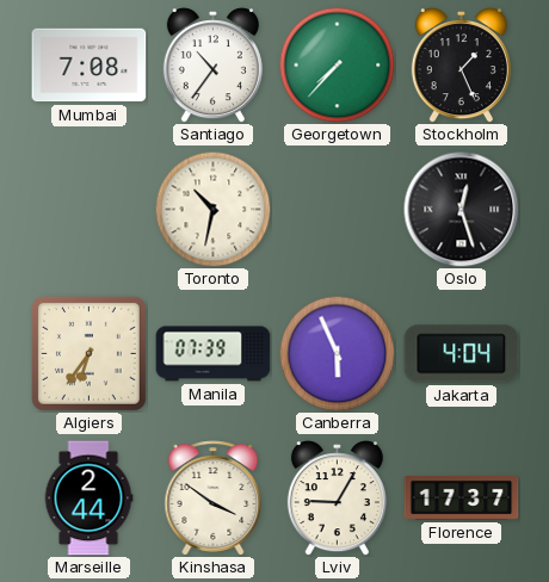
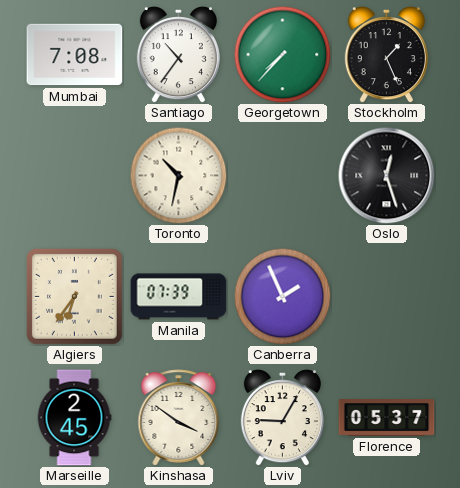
Canberra: 5:56 -> 1:56 (282, 296)
Jakarta: 4:04 -> none (462, 354)
Marseille: 2:44 -> 2:45 (74, 418)
Florence: 17:37 -> 05:37 (387, 418)
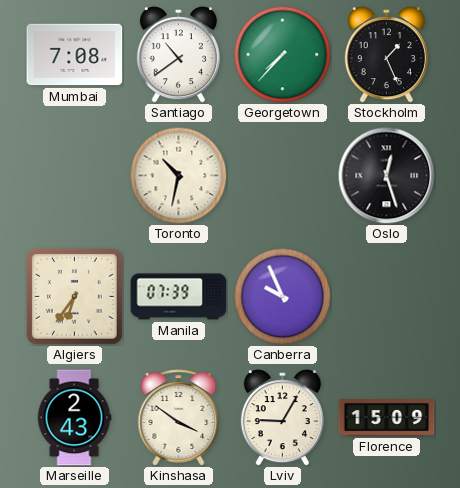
Santiago: 10:36 -> 10:39 (178, 55)
Canberra: 1:56 -> 9:56 (282, 296)
Marseille: 2:45 -> 2:43 (74, 418)
Florence: 05:37 -> 15:09 (387, 418)
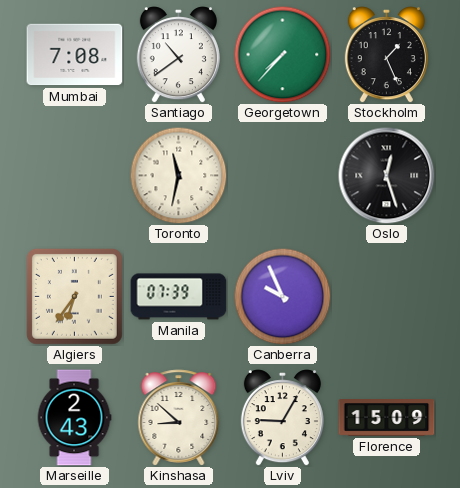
Toronto: 10:32 -> 11:32 (178, 175)
Kinshasa: 3:51 -> 8:52 (179, 418)
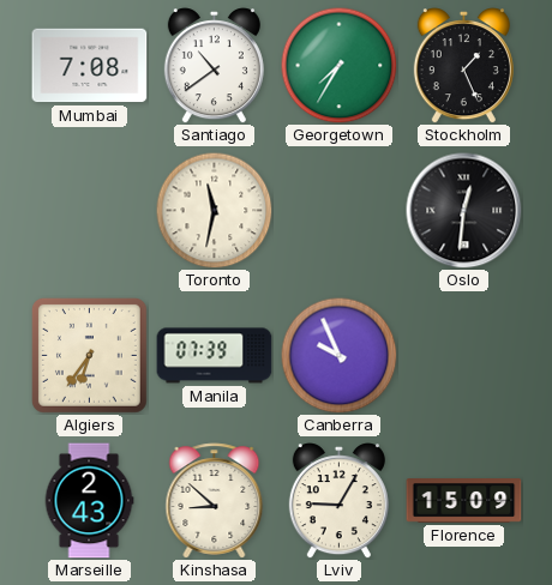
Georgetown: 7:37 -> 7:35 (338, 65)
Oslo: 12:27 -> 12:31 (464, 211)
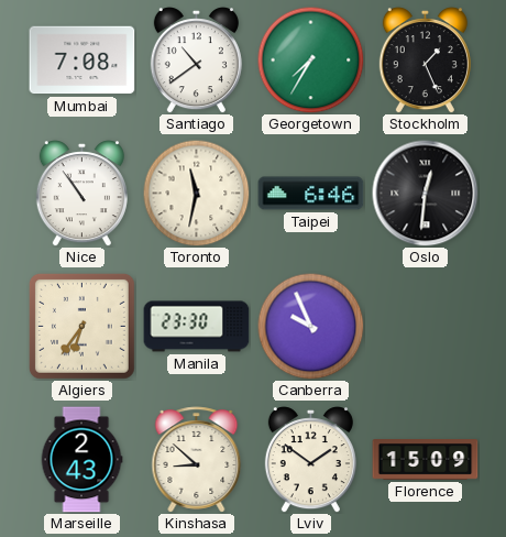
Nice: none -> 10:54 (81, 194)
Taipei: none -> 6:46 (311, 194)
Manila: 07:39 -> 23:30 (197, 327)
Lviv: 9:05 -> 1:51 (310, 460)
